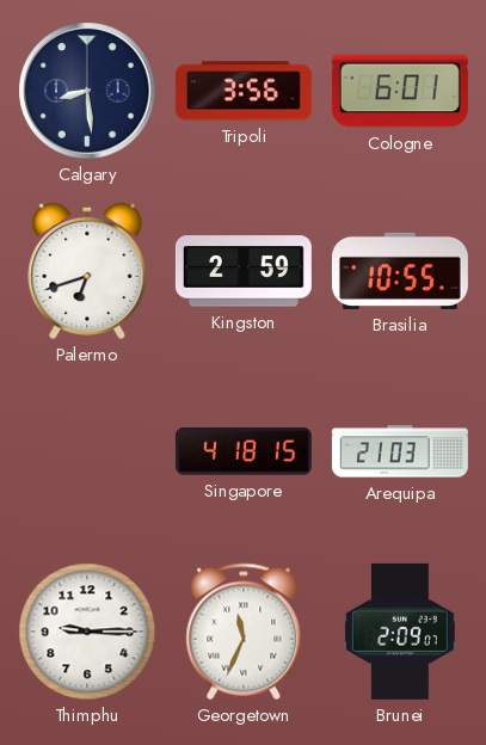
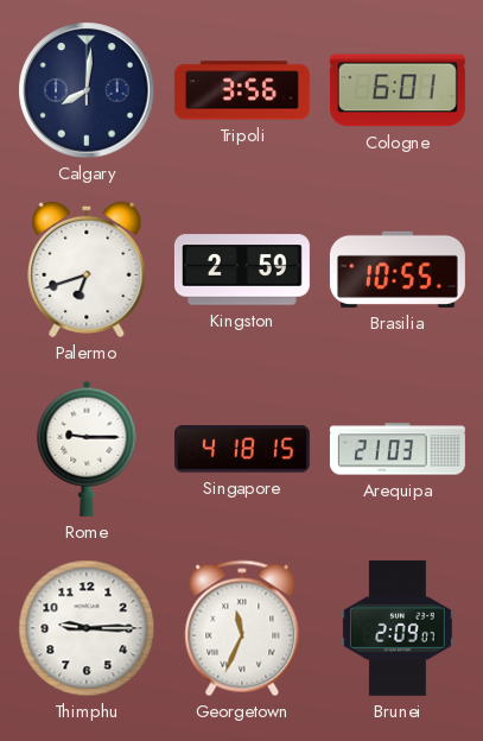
Calgary: 8:29 -> 8:01 (87, 90)
Rome: none -> 9:15 (87, 449)
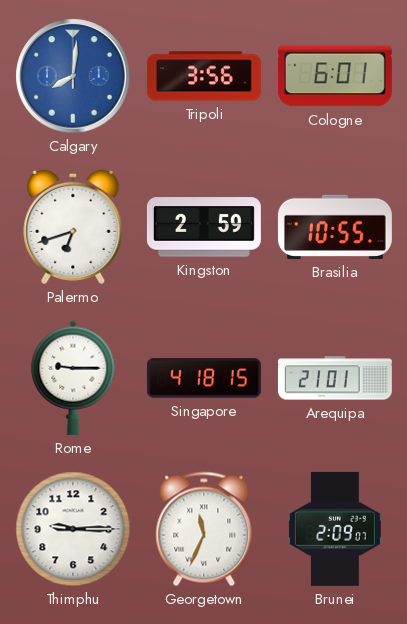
Calgary dial: navy -> blue (73, 76)
Arequipa: 21:03 -> 21:01 (335, 378)
